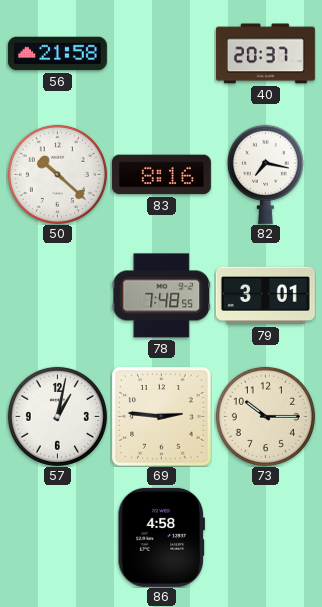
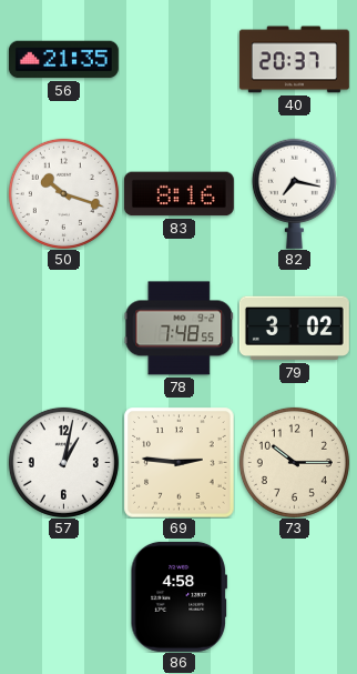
56: 21:58 -> 21:35 (63, 60)
50: 10:22 -> 10:18 (63, 193)
79: 3:01 -> 3:02 (294, 329)
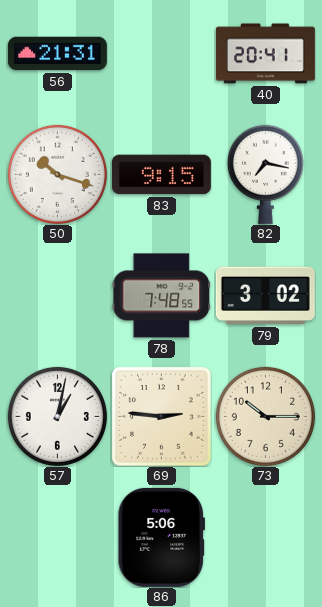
56: 21:35 -> 21:31 (57, 54)
40: 20:37 -> 20:41 (265, 54)
83: 8:16 -> 9:15 (161, 175)
86: 4:58 -> 5:06 (161, 537)
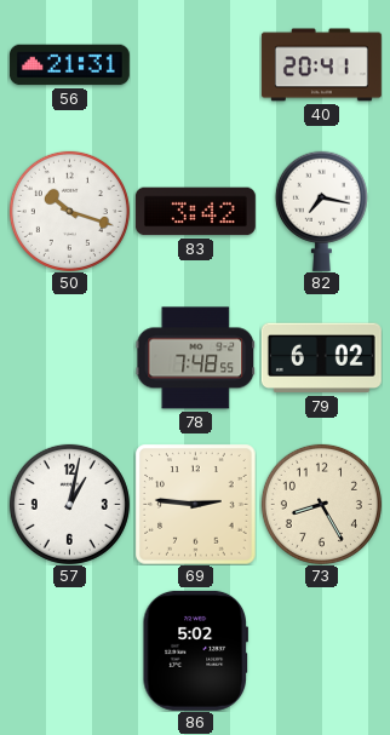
83: 9:15 -> 3:42 (195, 212)
79: 3:02 -> 6:02 (321, 358)
73: 10:15 -> 8:25 (321, 504)
86: 5:06 -> 5:02 (195, 650)
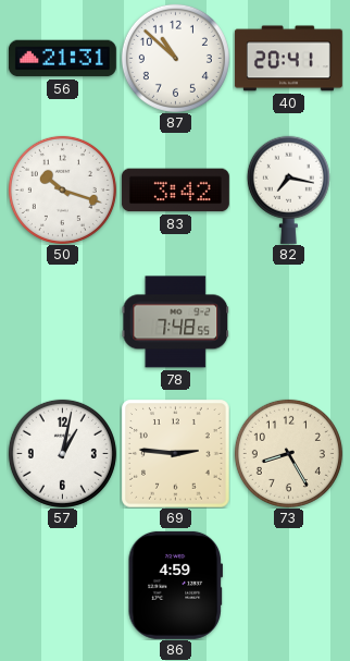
87: none -> 10:52 (175, 58)
79: 6:02 -> none (321, 358)
86: 5:02 -> 4:59 (175, 585)
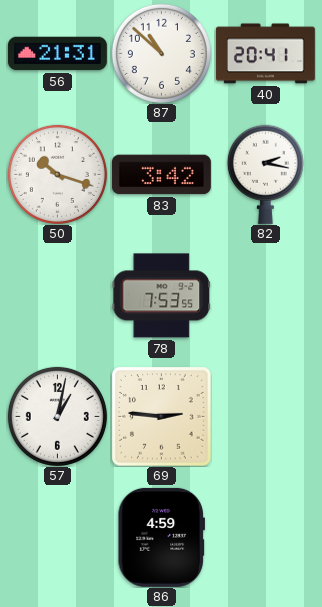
82: 7:17 -> 2:17 (265, 174)
78: 7:48 -> 7:53 (161, 296)
73: 8:25 -> none (288, 453)
